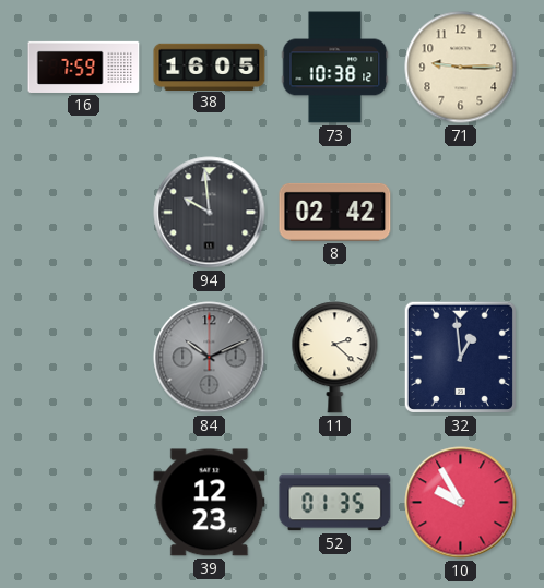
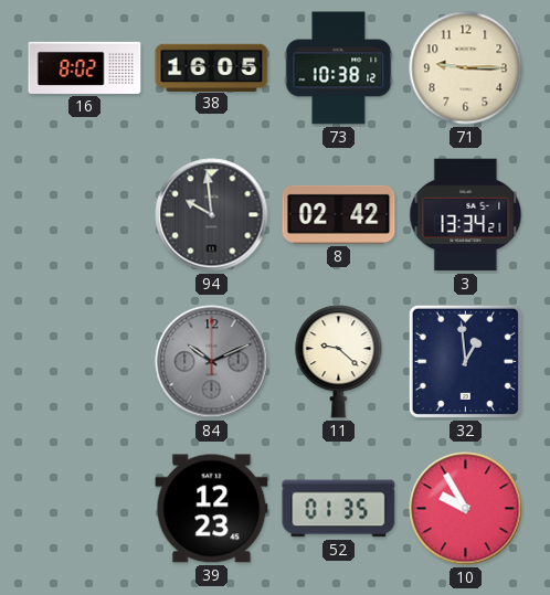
16: 7:59 -> 8:02 (85, 67)
3: none -> 13:34 (466, 215)
11: 2:22 -> 9:22 (339, 362)
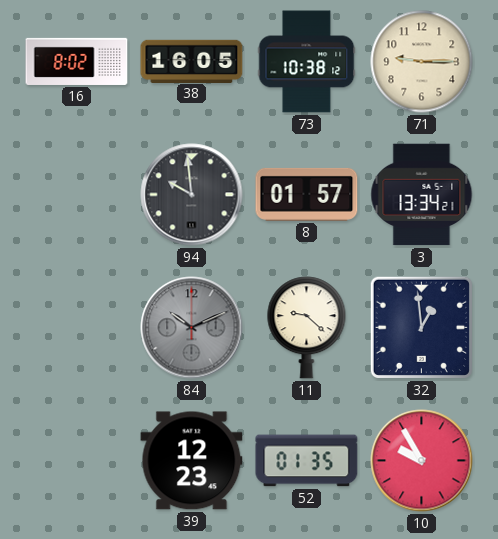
8: 02:42 -> 01:57 (307, 194)
